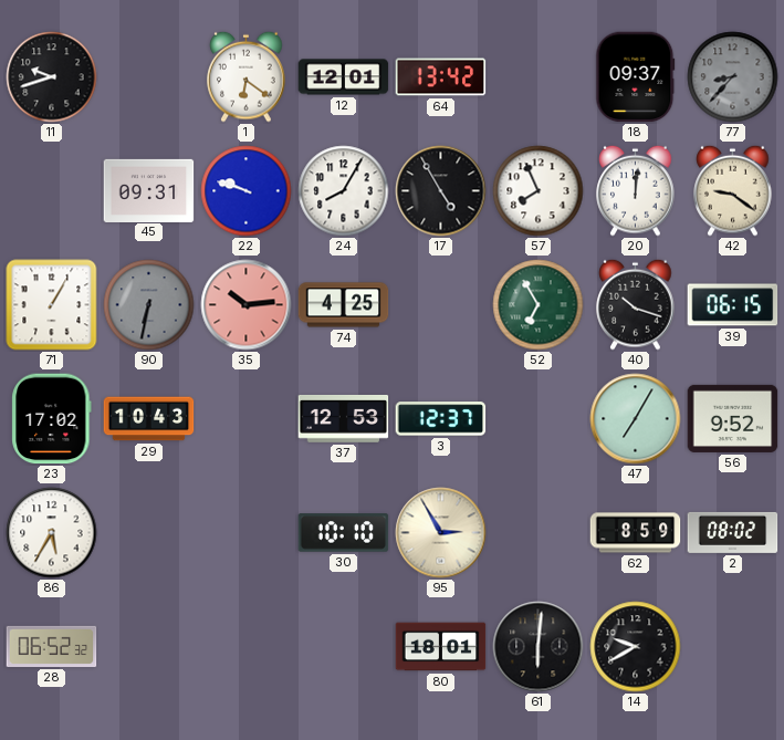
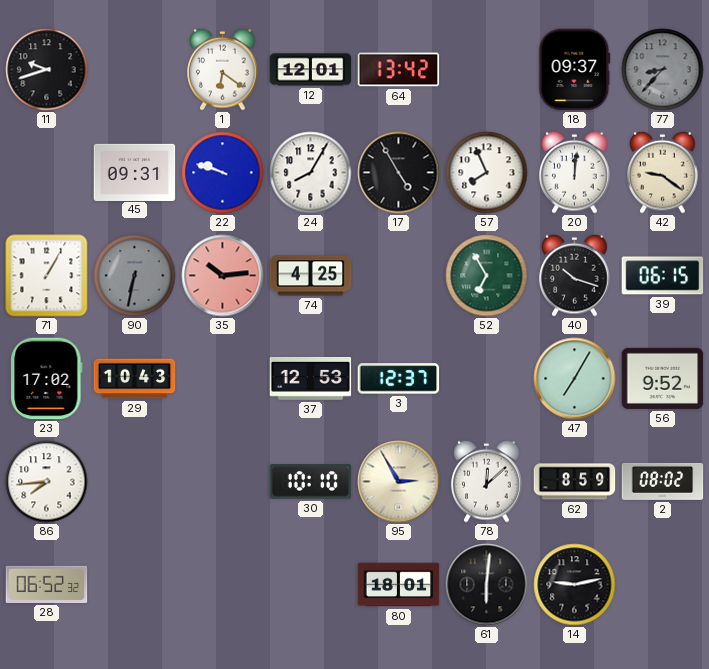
86: 5:35 -> 7:44 (47, 482)
78: none -> 12:08 (487, 481)
14: 9:40 -> 9:13 (575, 585)
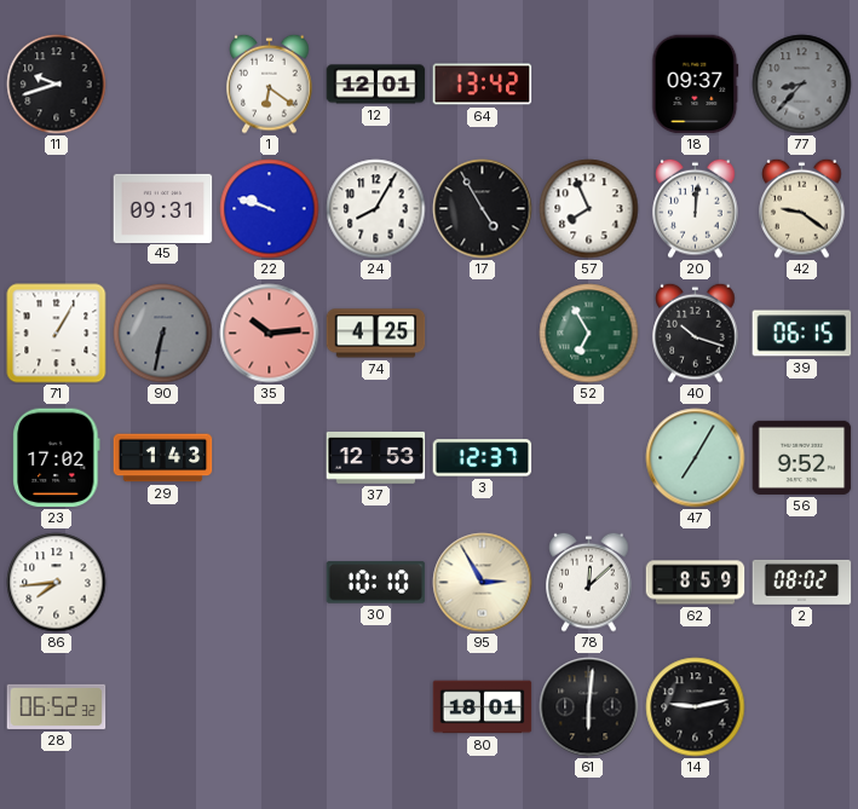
29: 10:43 -> 1:43 (163, 458)
